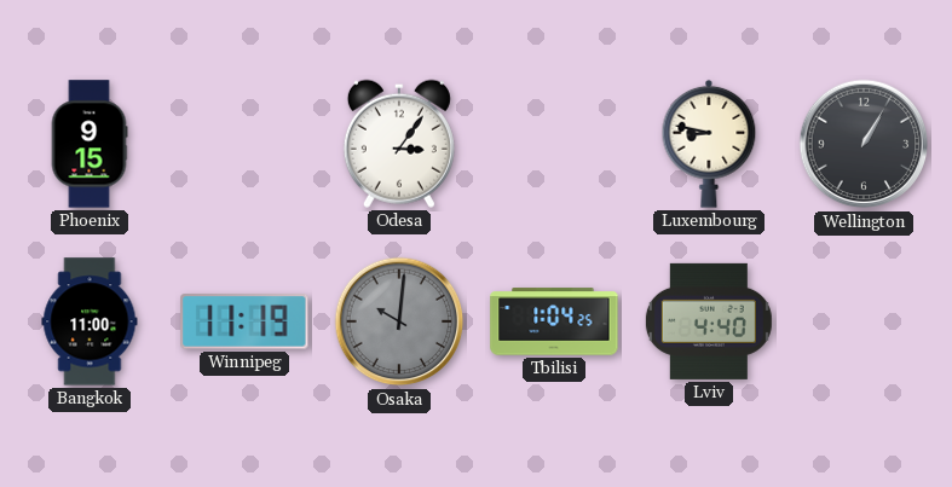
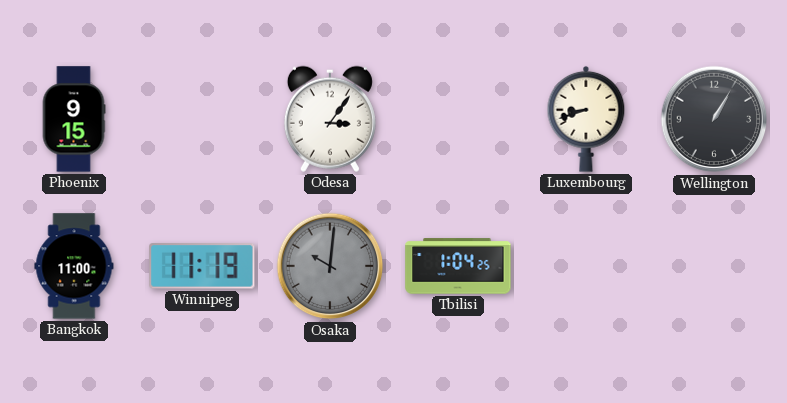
Luxembourg: 8:47 -> 8:42 (586, 119)
Lviv: 4:40 -> none (709, 321)
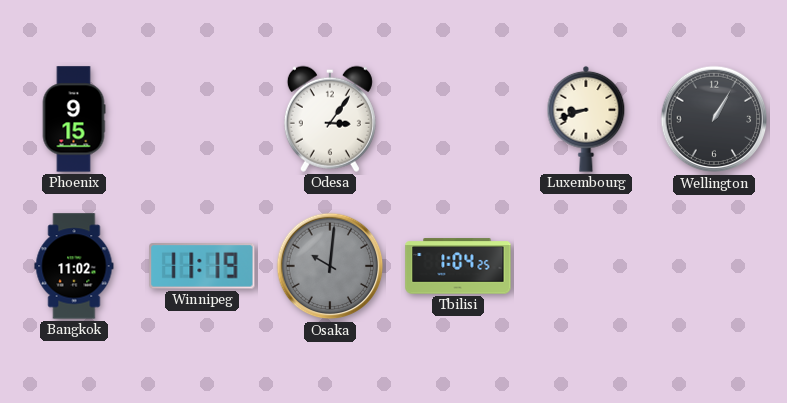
Bangkok: 11:00 -> 11:02 (74, 266)
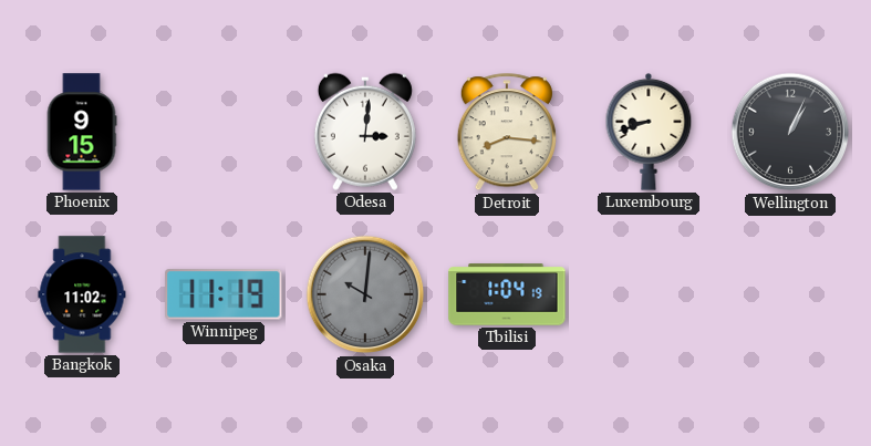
Odesa: 3:06 -> 3:01 (365, 132)
Detroit: none -> 8:16 (507, 133)
Wellington: 1:05 -> 1:04 (790, 132)
Tbilisi: 1:04:25 -> 1:04:19 (507, 294)
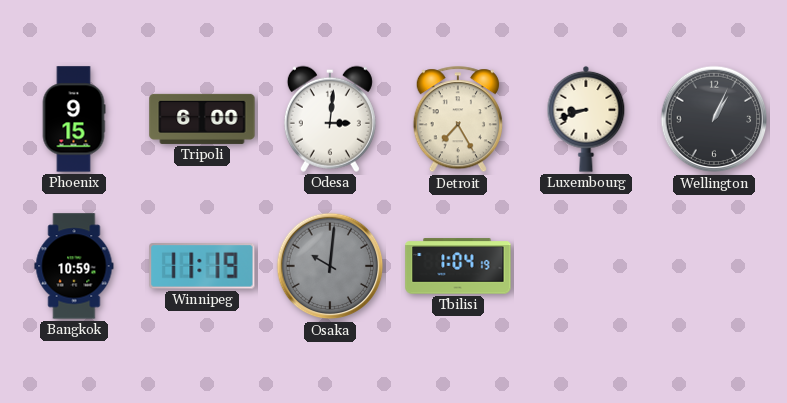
Tripoli: none -> 6:00 (202, 119)
Detroit: 8:16 -> 7:25 (458, 120)
Bangkok: 11:02 -> 10:59 (74, 266)
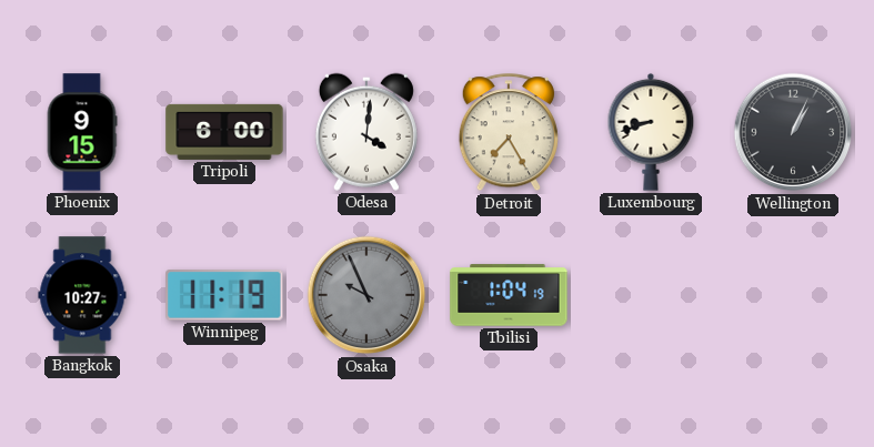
Odesa: 3:01 -> 4:01 (366, 132)
Bangkok: 10:59 -> 10:27 (82, 295)
Osaka: 10:01 -> 9:56 (366, 295)
